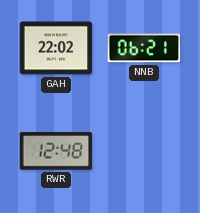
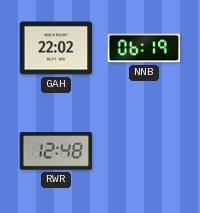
NNB: 06:21 -> 06:19 (144, 48)
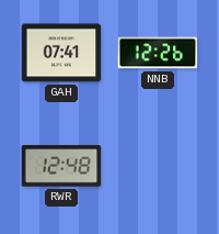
GAH: 22:02 -> 07:41 (61, 53)
NNB: 06:19 -> 12:26 (158, 53)
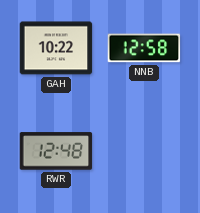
GAH: 07:41 -> 10:22 (56, 48)
NNB: 12:26 -> 12:58 (144, 48)
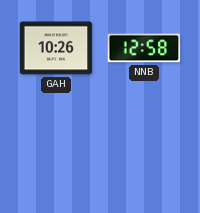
GAH: 10:22 -> 10:26 (56, 48)
RWR: 12:48 -> none (56, 151)
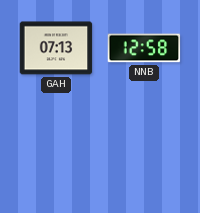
GAH: 10:26 -> 07:13 (56, 48)
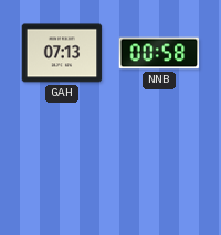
NNB: 12:58 -> 00:58 (159, 53)
